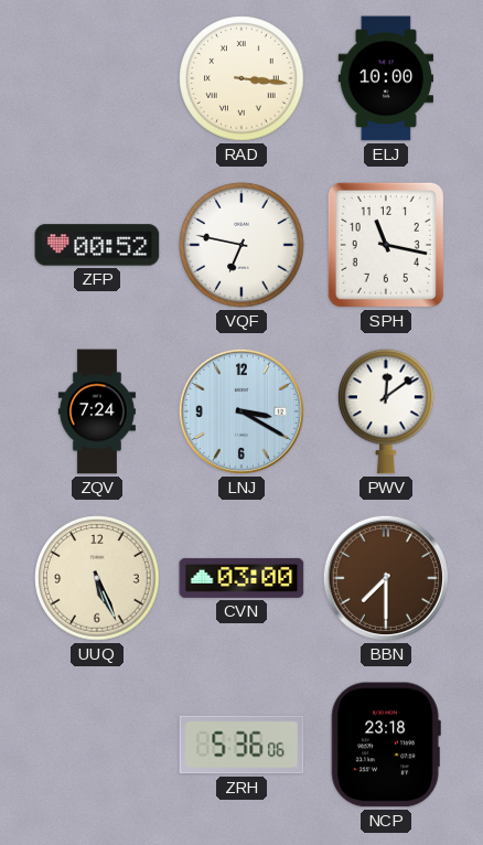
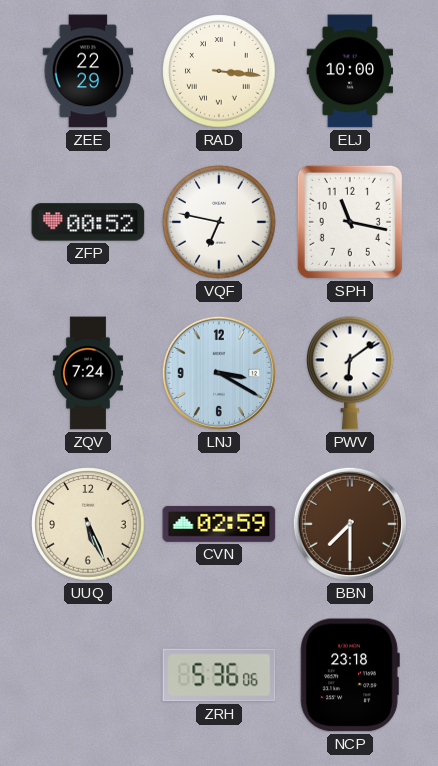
ZEE: none -> 22:29 (88, 71)
PWV: 12:09 -> 6:09 (351, 373)
CVN: 03:00 -> 02:59 (219, 524)
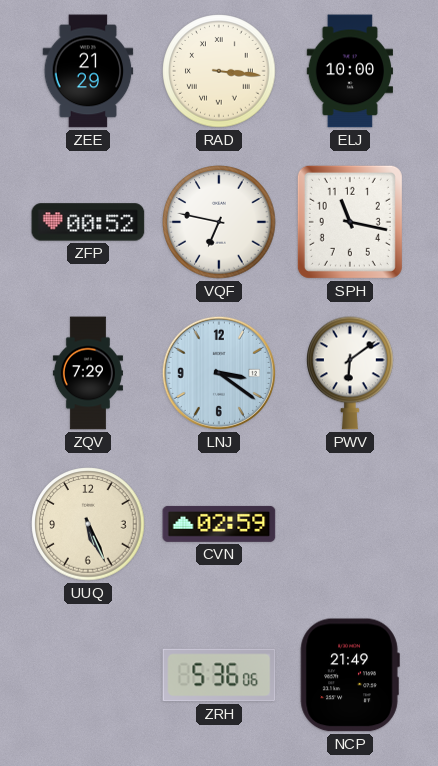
ZEE: 22:29 -> 21:29 (88, 71)
ZQV: 7:24 -> 7:29 (88, 373)
LNJ: 3:20 -> 3:21 (219, 373)
BBN: 7:30 -> none (350, 524)
NCP: 23:18 -> 21:49 (350, 675)
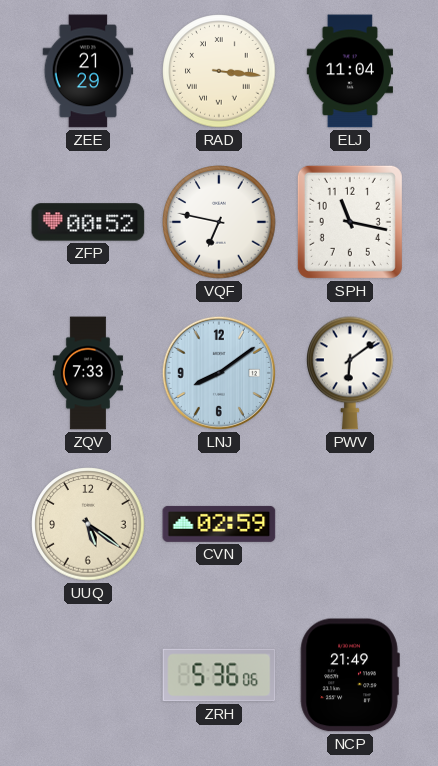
ELJ: 10:00 -> 11:04 (349, 71)
ZQV: 7:29 -> 7:33 (88, 373)
LNJ: 3:21 -> 8:09 (219, 373)
UUQ: 5:26 -> 5:21 (88, 524)
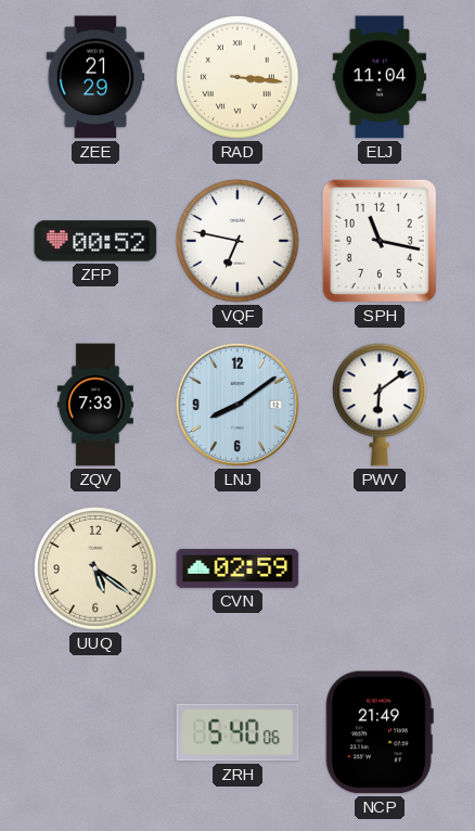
ZRH: 5:36 -> 5:40 (237, 732)
